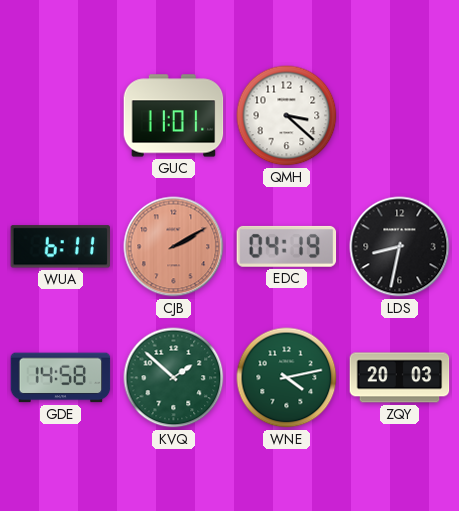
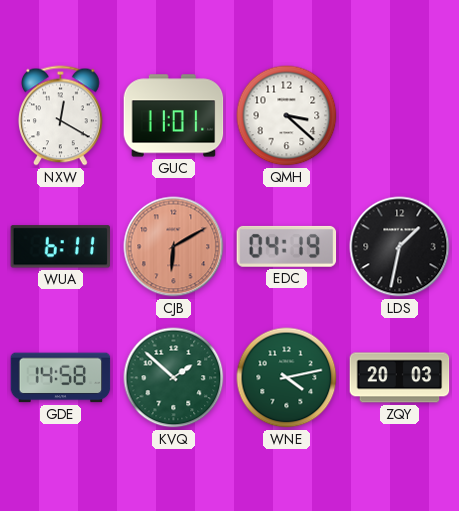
NXW: none -> 12:20 (61, 116)
CJB: 2:10 -> 6:10 (174, 247)
LDS: 8:32 -> 1:32 (400, 247)
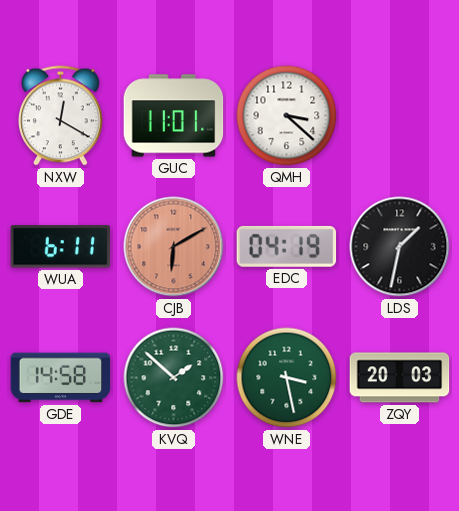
WNE: 4:13 -> 3:28 (287, 378)
